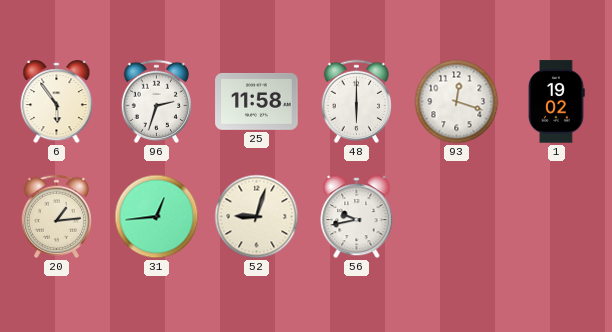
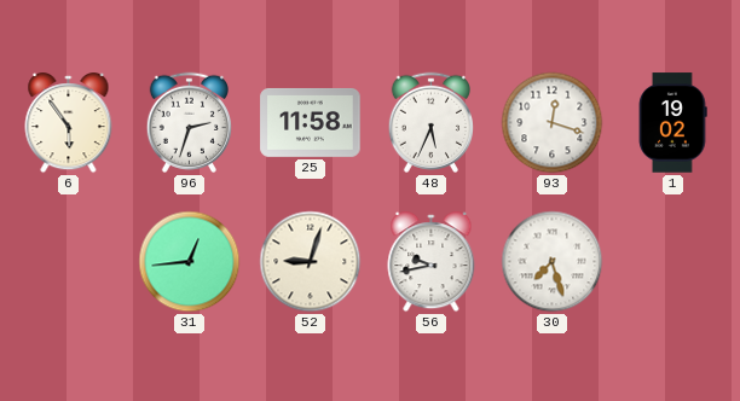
48: 6:00 -> 5:34 (430, 122)
20: 1:14 -> none (56, 216)
30: none -> 7:27 (553, 262)
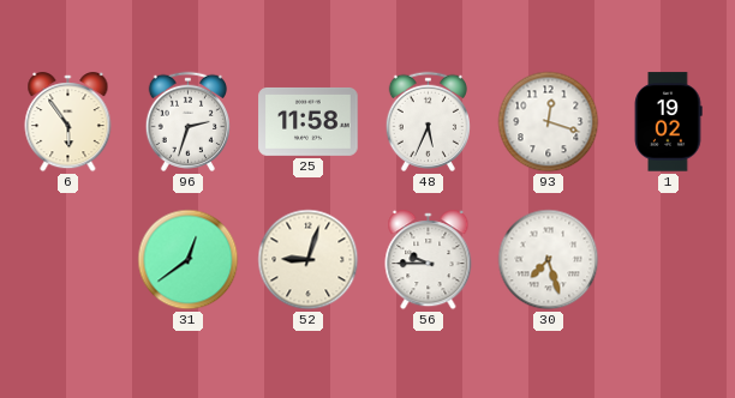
31: 12:44 -> 12:39 (189, 260)
56: 9:43 -> 9:45 (429, 260)
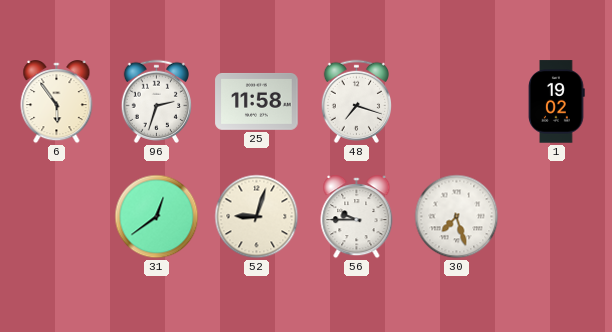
48: 5:34 -> 7:18 (356, 101)
93: 12:18 -> none (549, 122)
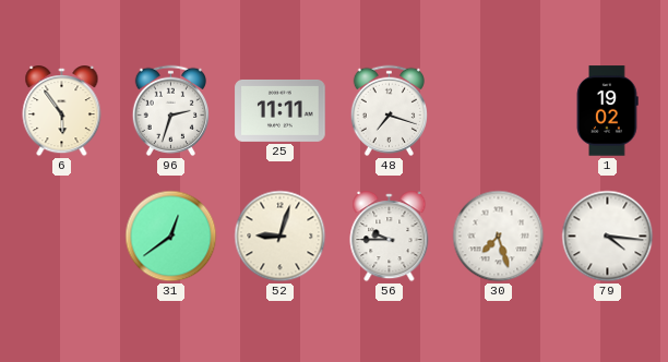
25: 11:58 -> 11:11 (281, 110)
79: none -> 4:16 (608, 237)
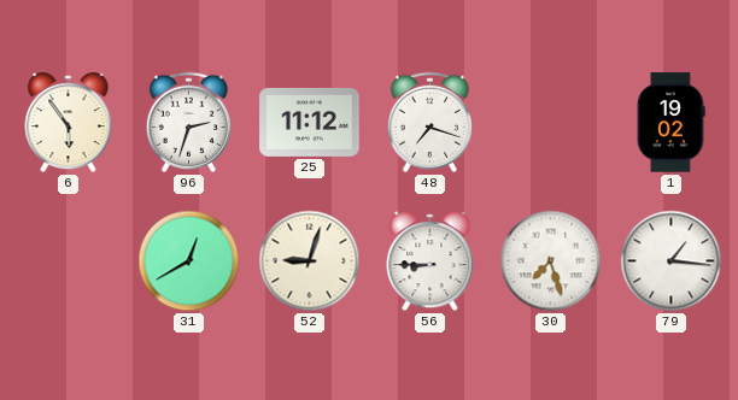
25: 11:11 -> 11:12 (310, 122)
31: 12:39 -> 12:40 (189, 261)
56: 9:45 -> 8:45 (430, 261)
79: 4:16 -> 1:16 (672, 261)
